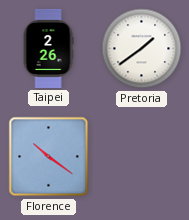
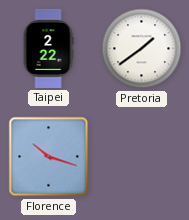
Taipei: 2:26 -> 2:22 (48, 48)
Florence: 10:21 -> 10:18 (49, 157)
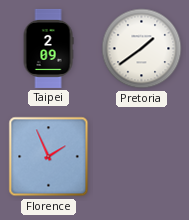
Taipei: 2:22 -> 2:09 (48, 48)
Florence: 10:18 -> 1:56 (49, 157)
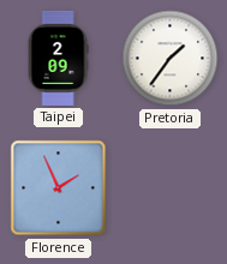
Pretoria: 1:39 -> 1:36 (171, 59)
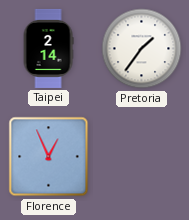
Taipei: 2:09 -> 2:14 (48, 48)
Florence: 1:56 -> 12:56 (49, 157)
